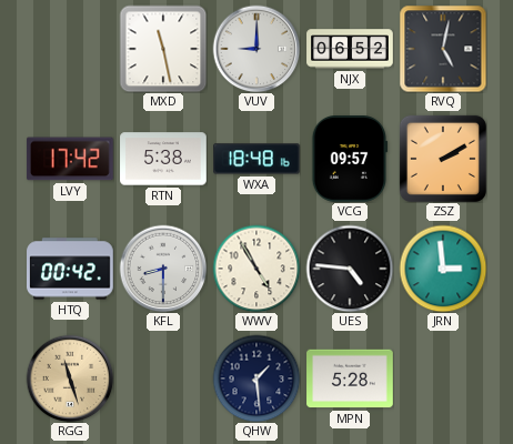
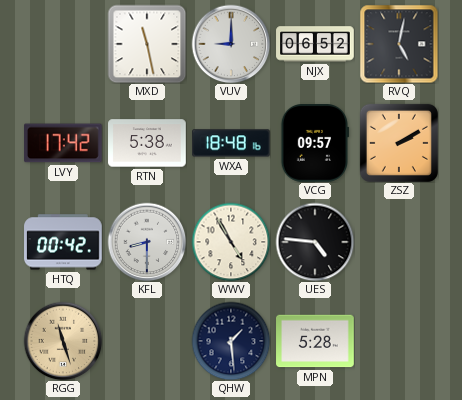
JRN: 2:59 -> none (443, 269)
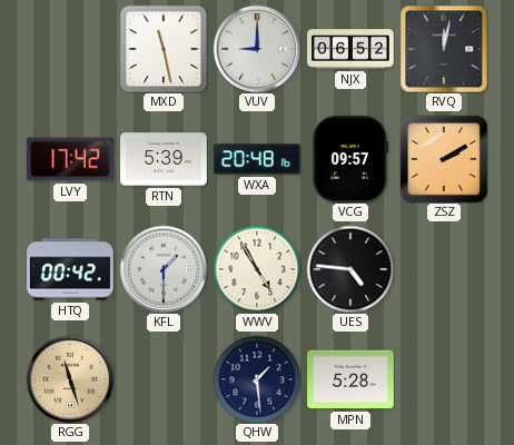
RVQ: 5:02 -> 12:02 (444, 49)
RTN: 5:38 -> 5:39 (164, 159)
WXA: 18:48 -> 20:48 (258, 159)
KFL: 8:30 -> 1:30 (164, 269)
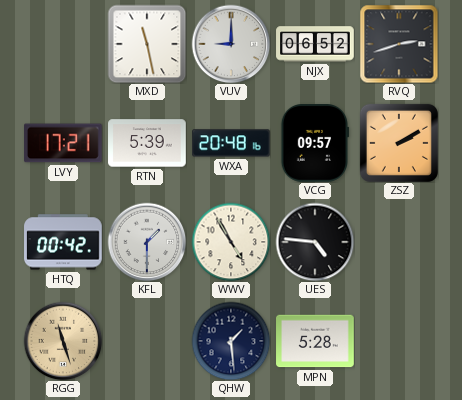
RVQ: 12:02 -> 2:42 (399, 44)
LVY: 17:42 -> 17:21 (63, 143)
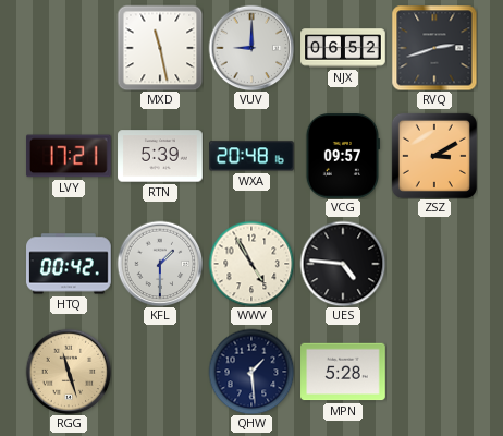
ZSZ: 2:10 -> 3:10 (434, 156)
